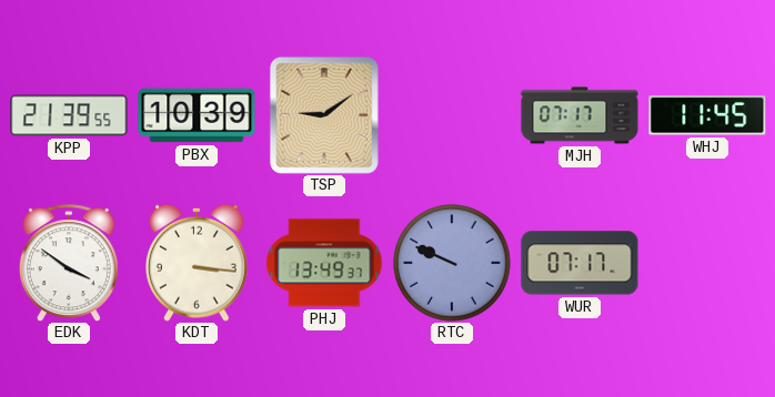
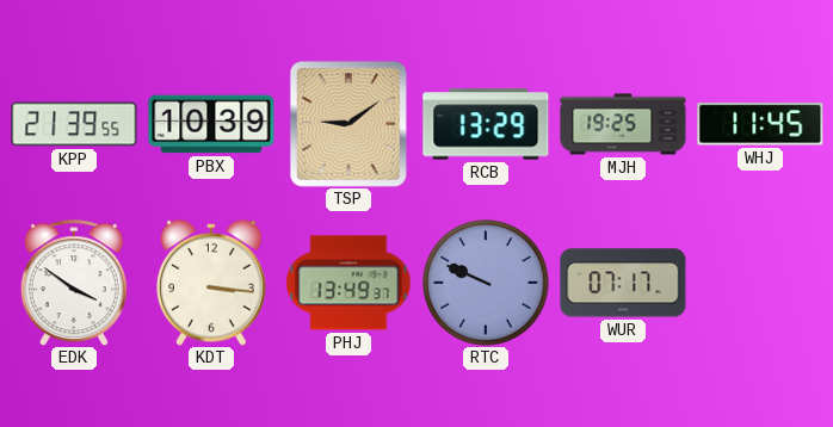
RCB: none -> 13:29 (486, 124)
MJH: 07:17 -> 19:25 (623, 124)
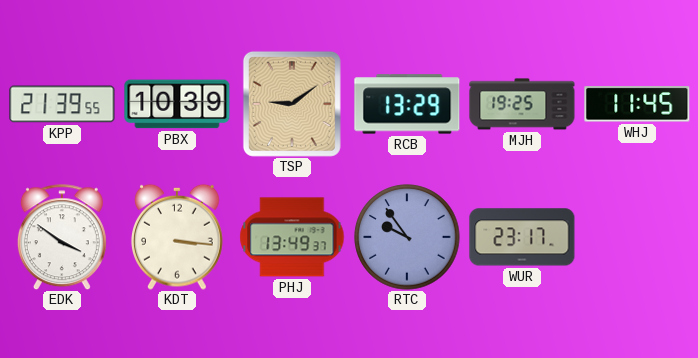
RTC: 9:49 -> 9:54 (407, 237)
WUR: 07:17 -> 23:17 (522, 237)
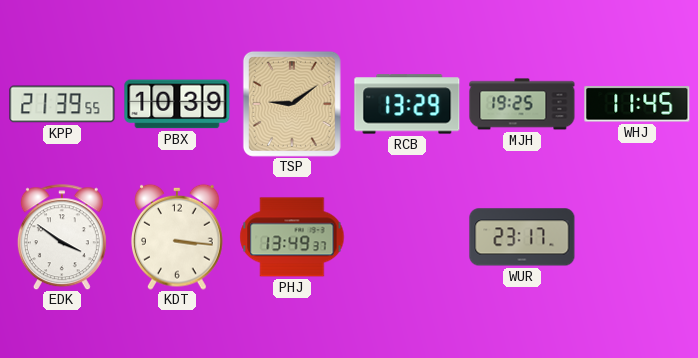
RTC: 9:54 -> none (407, 237)
